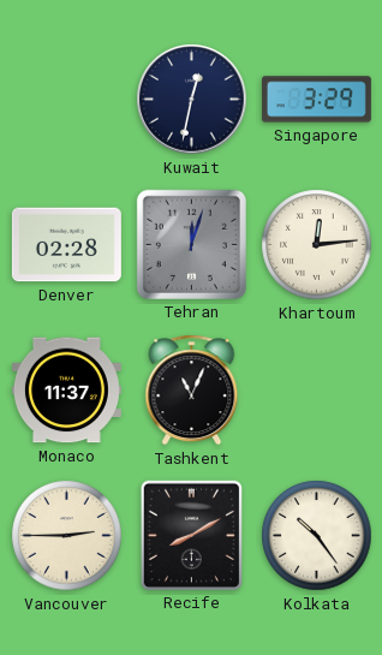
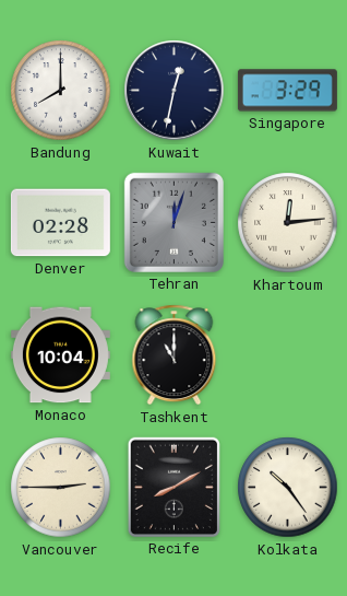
Bandung: none -> 8:00 (61, 91)
Monaco: 11:37 -> 10:04 (60, 355)
Tashkent: 11:04 -> 11:00 (175, 355)
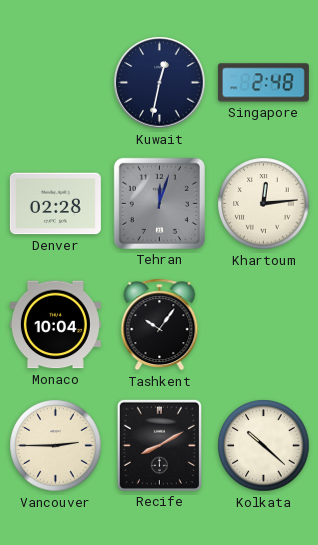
Bandung: 8:00 -> none (61, 91)
Singapore: 3:29 -> 2:48 (263, 83)
Tashkent: 11:00 -> 10:06 (160, 325)
Kolkata: 10:24 -> 10:22 (264, 446)
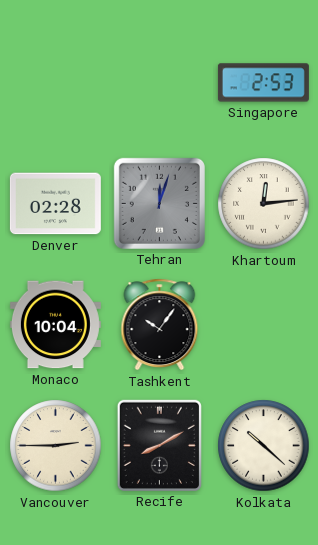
Kuwait: 12:32 -> none (160, 83)
Singapore: 2:48 -> 2:53 (263, 83)
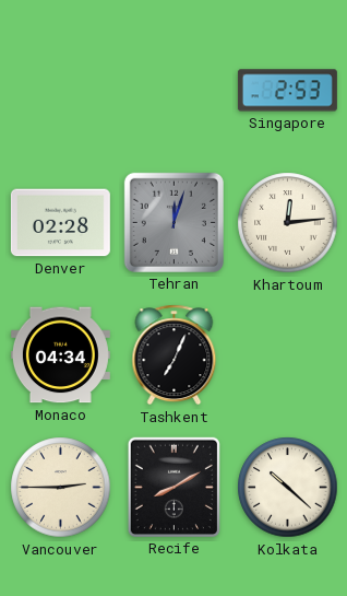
Monaco: 10:04 -> 04:34 (60, 355)
Tashkent: 10:06 -> 7:04 (175, 355)
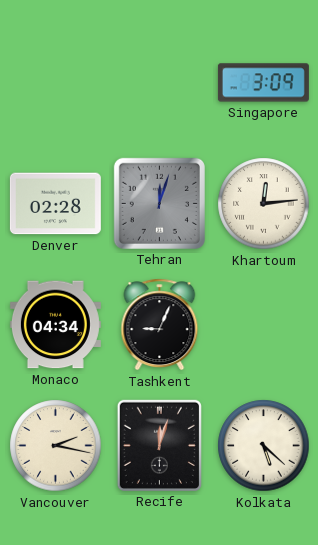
Singapore: 2:53 -> 3:09 (263, 83)
Tashkent: 7:04 -> 9:04 (160, 325)
Vancouver: 2:45 -> 2:17 (56, 446)
Recife: 8:10 -> 12:03 (159, 445)
Kolkata: 10:22 -> 5:22 (264, 446)
